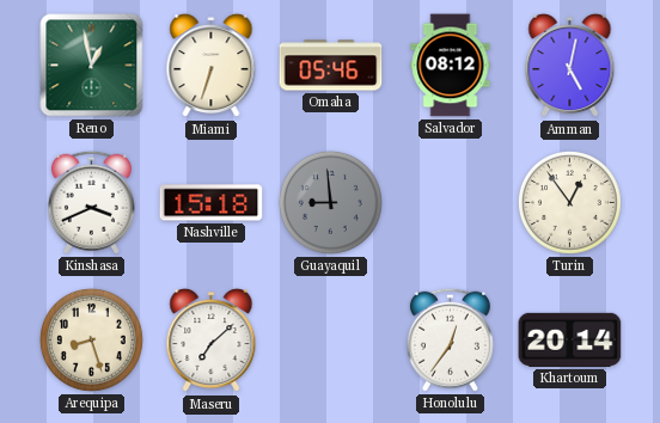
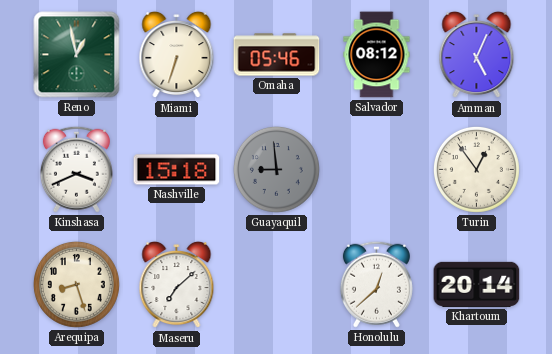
Amman: 5:02 -> 5:04 (477, 55)
Honolulu: 12:36 -> 12:38 (376, 284)
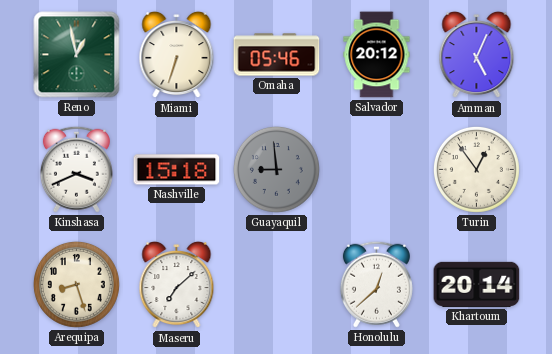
Salvador: 08:12 -> 20:12 (377, 55)
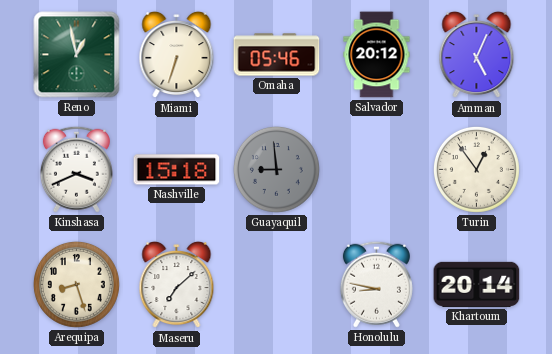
Honolulu: 12:38 -> 8:47 (376, 284)
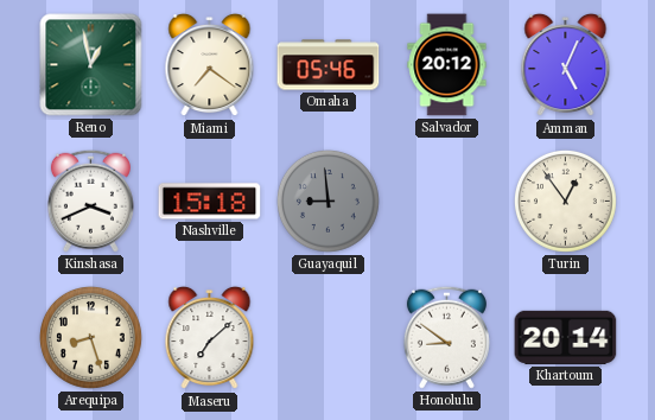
Miami: 6:33 -> 7:21 (210, 65)
Honolulu: 8:47 -> 8:51 (446, 337)
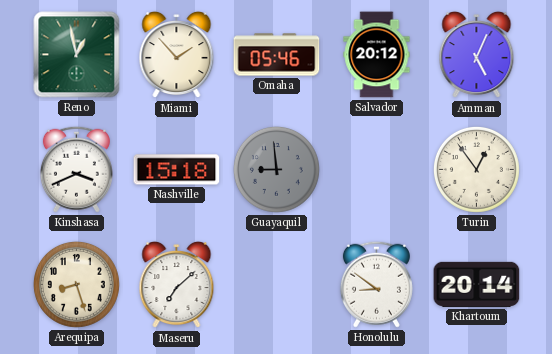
Miami: 7:21 -> 1:53 (177, 55)
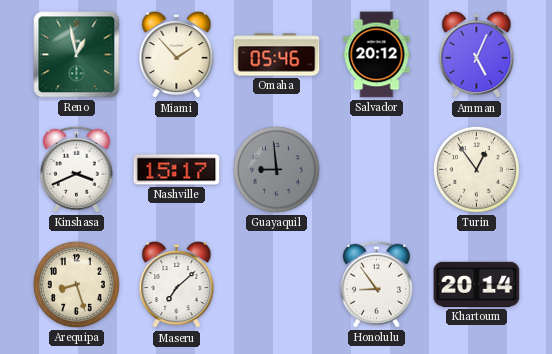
Nashville: 15:18 -> 15:17 (177, 170)
Honolulu: 8:51 -> 8:54 (376, 284)
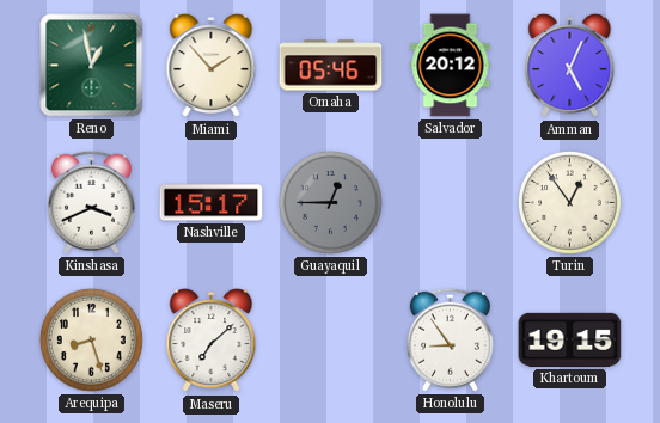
Guayaquil: 8:59 -> 12:45 (330, 202)
Khartoum: 20:14 -> 19:15 (570, 339)
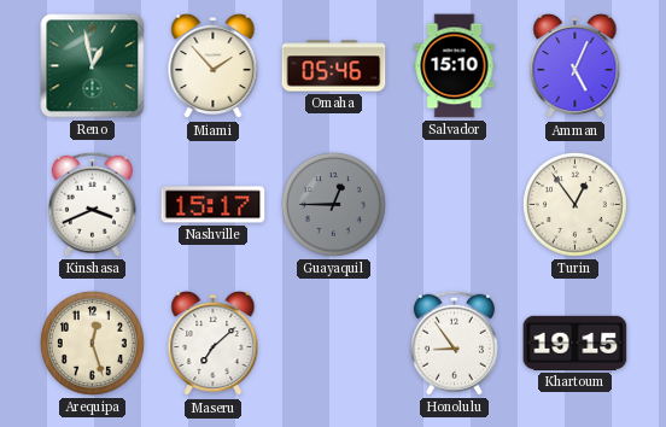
Salvador: 20:12 -> 15:10 (455, 66)
Arequipa: 8:27 -> 12:27 (92, 343)
